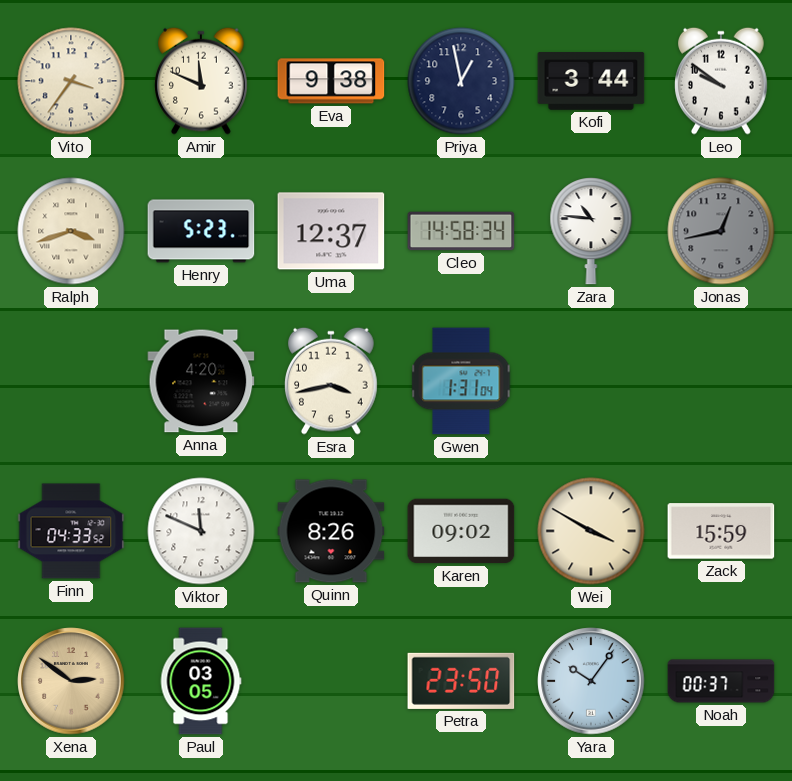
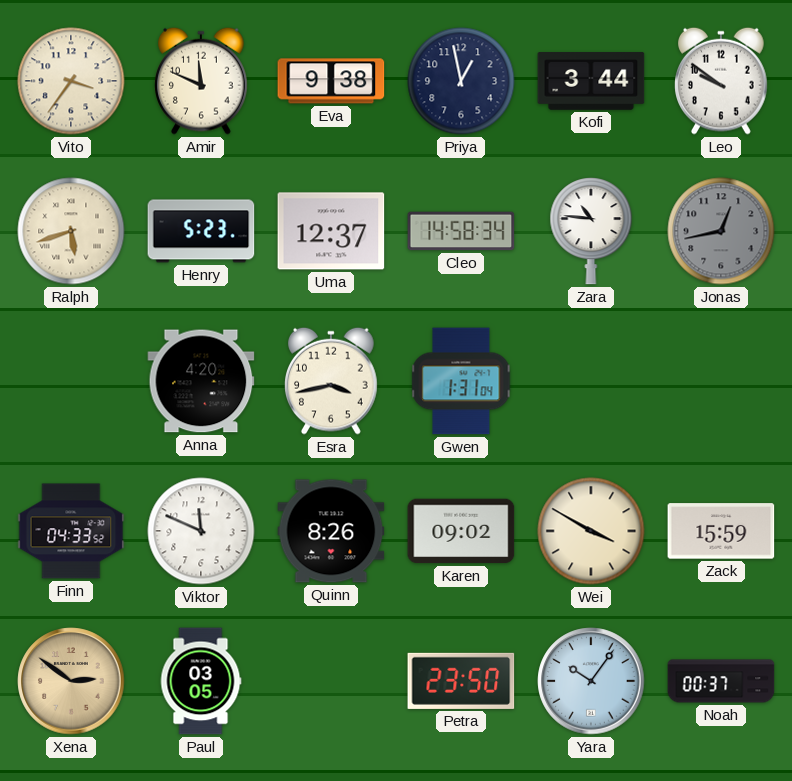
Ralph: 3:42 -> 5:42 (71, 231)
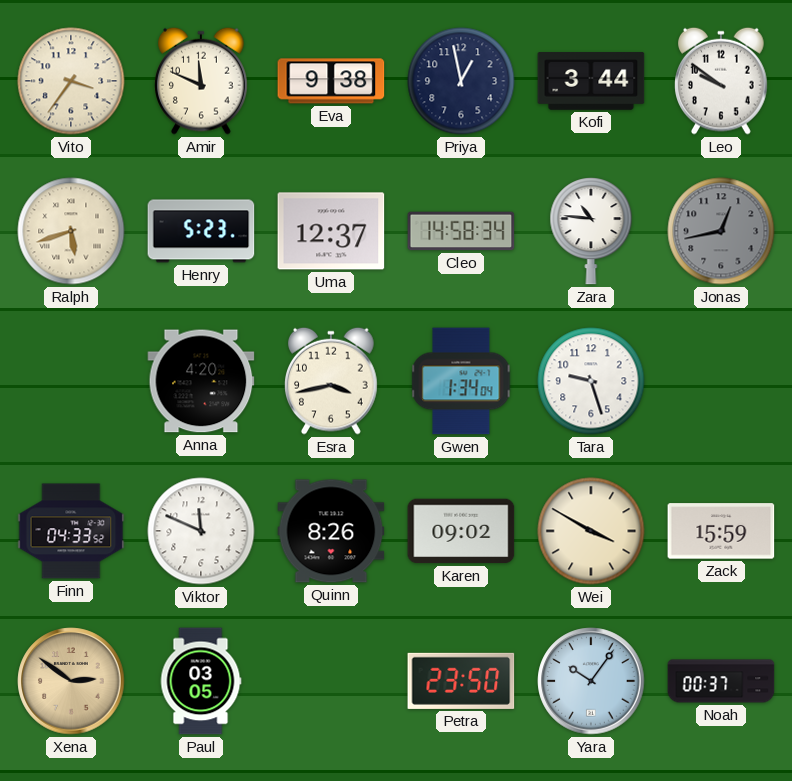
Gwen: 1:31 -> 1:34 (461, 381)
Tara: none -> 9:27 (591, 381)
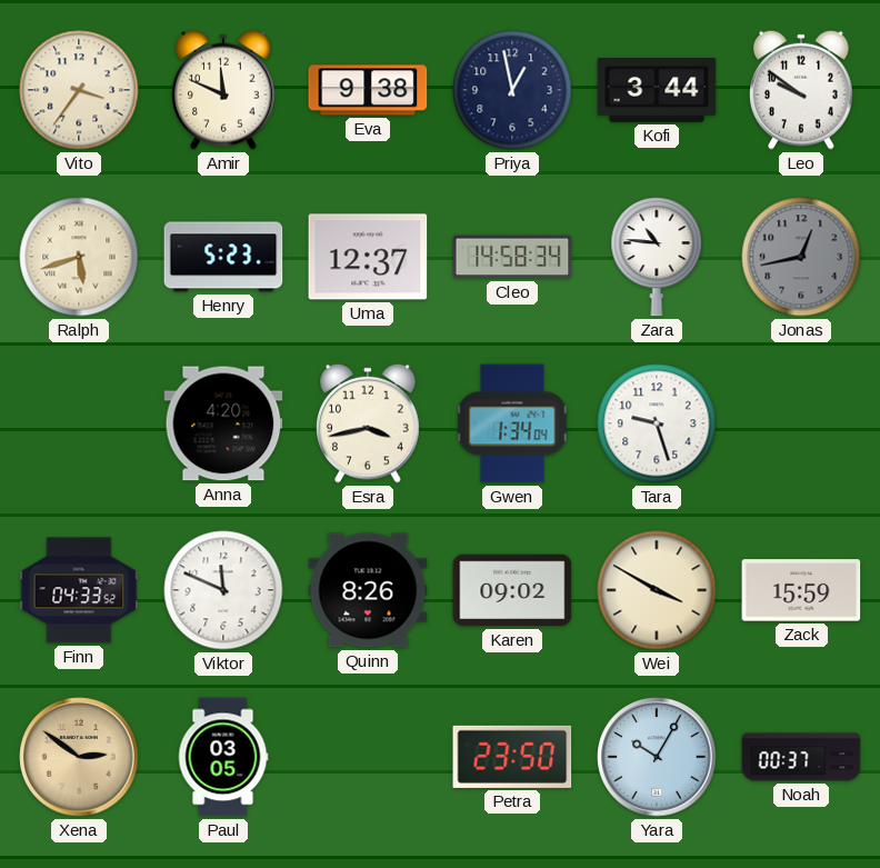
Yara: 10:06 -> 10:05 (657, 757)
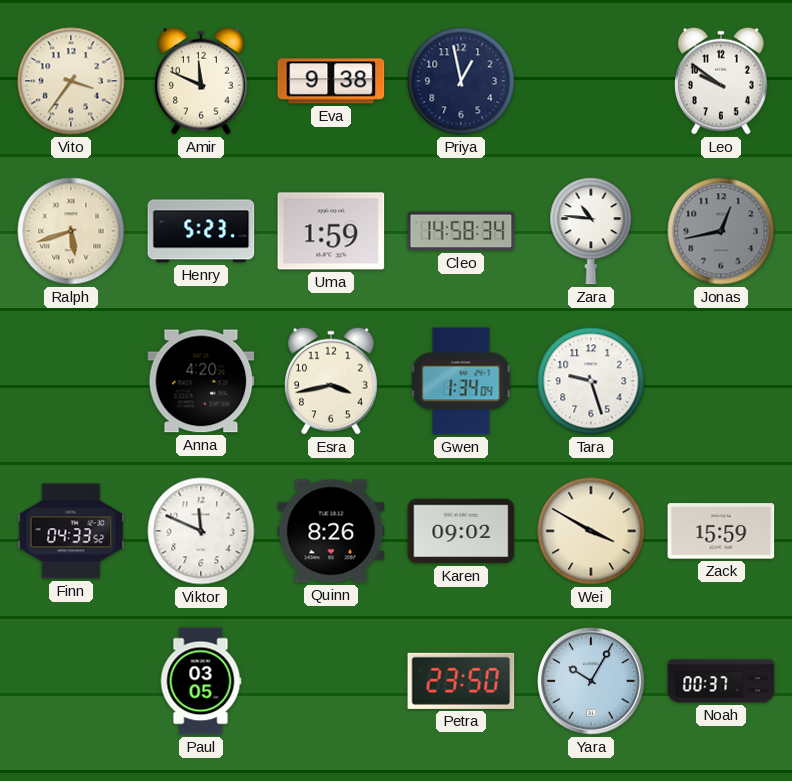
Kofi: 3:44 -> none (657, 90)
Uma: 12:37 -> 1:59 (331, 231)
Xena: 2:51 -> none (79, 757)
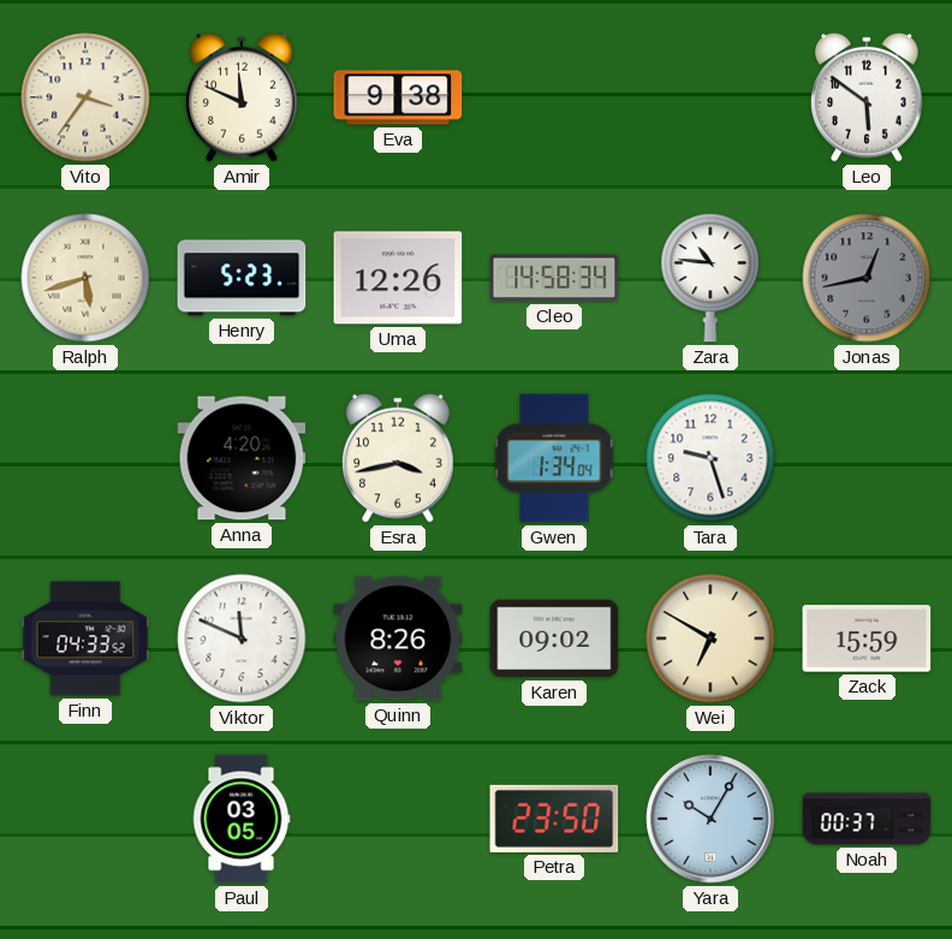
Priya: 12:58 -> none (461, 81)
Leo: 9:51 -> 5:51 (867, 97)
Uma: 1:59 -> 12:26 (398, 278)
Wei: 3:50 -> 6:50 (710, 638)
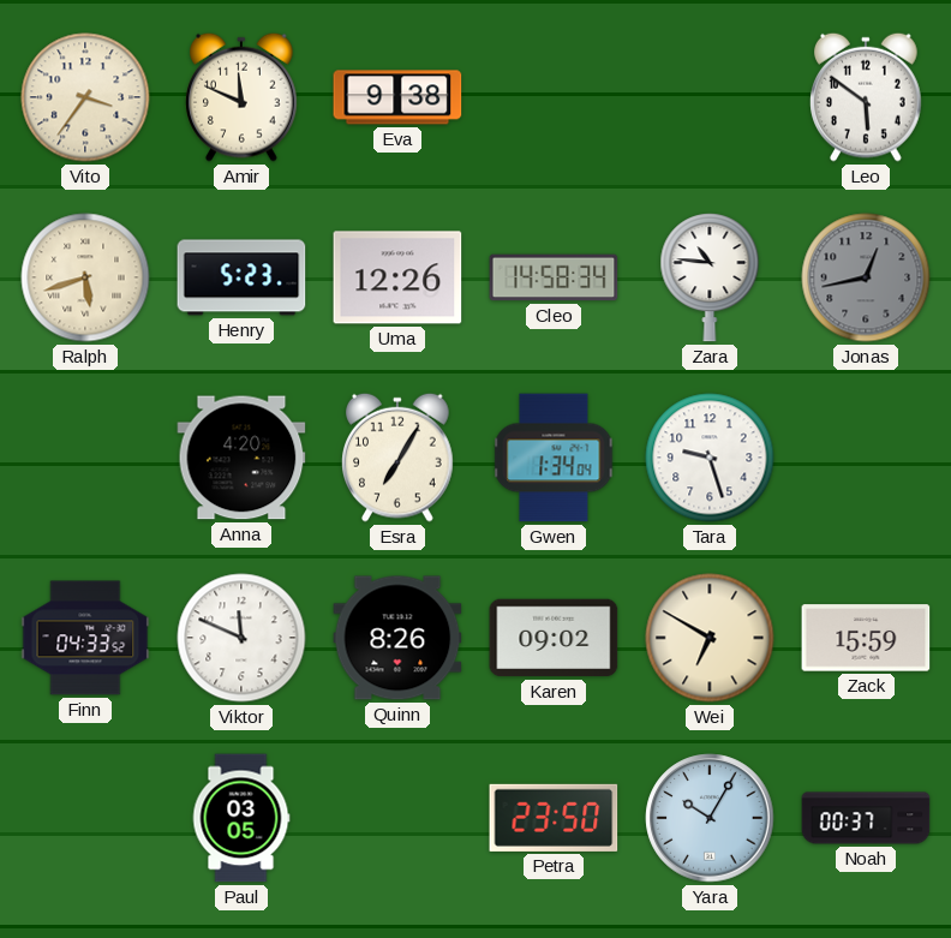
Esra: 3:43 -> 7:05 (397, 458)
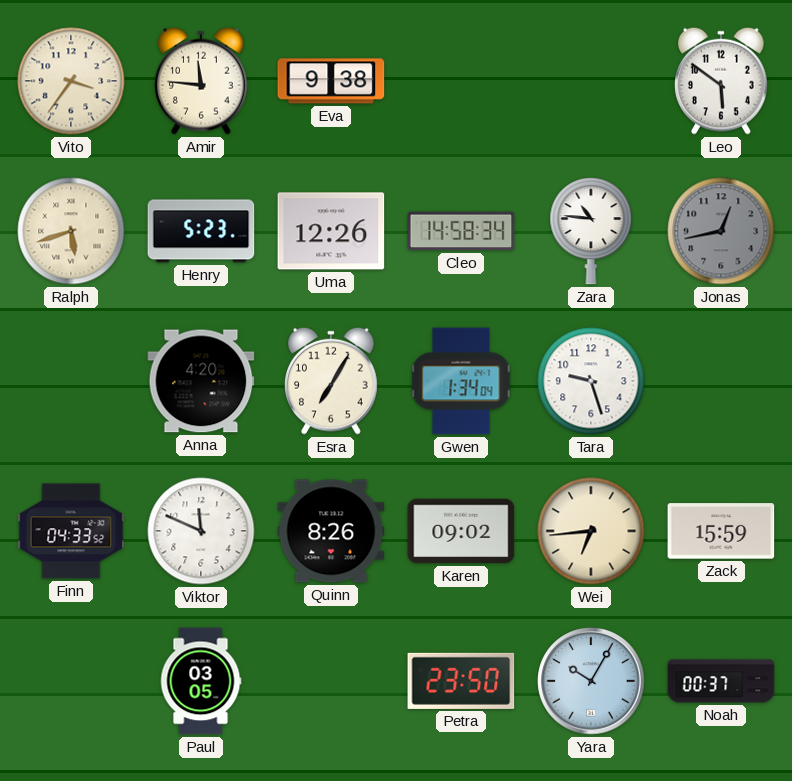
Amir: 11:49 -> 11:46 (201, 81)
Wei: 6:50 -> 6:44 (591, 531)
